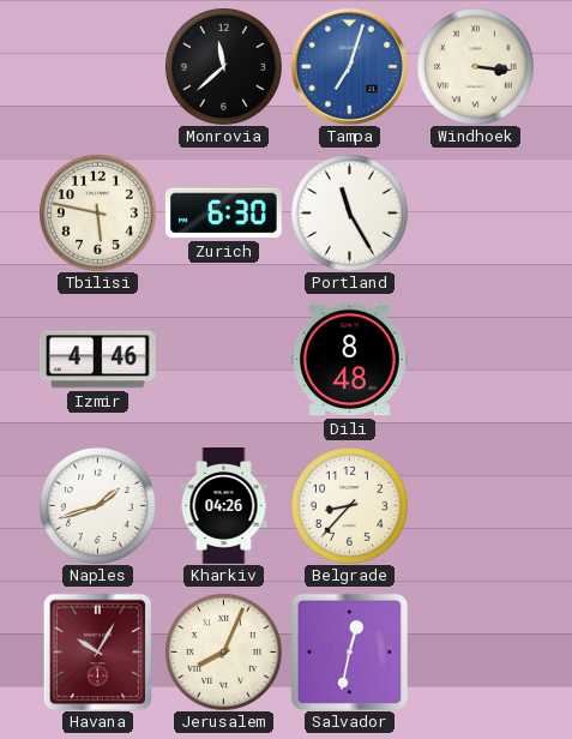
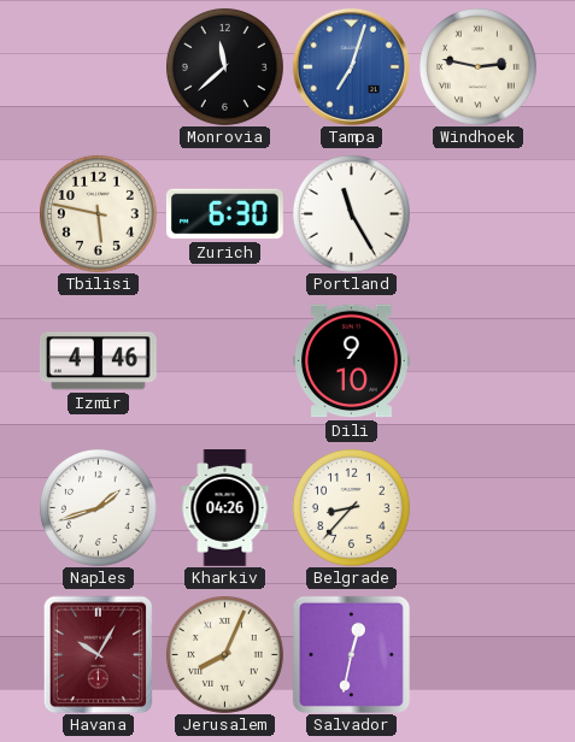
Windhoek: 3:16 -> 2:47 (477, 66)
Dili: 8:48 -> 9:10 (351, 361)
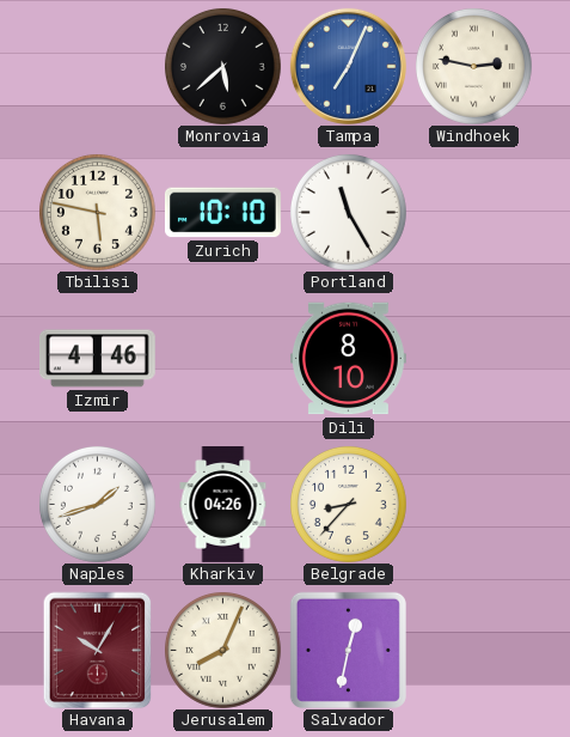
Monrovia: 11:38 -> 5:38 (222, 66)
Tampa: 7:03 -> 7:04 (348, 66)
Zurich: 6:30 -> 10:10 (223, 213)
Dili: 9:10 -> 8:10 (348, 359)
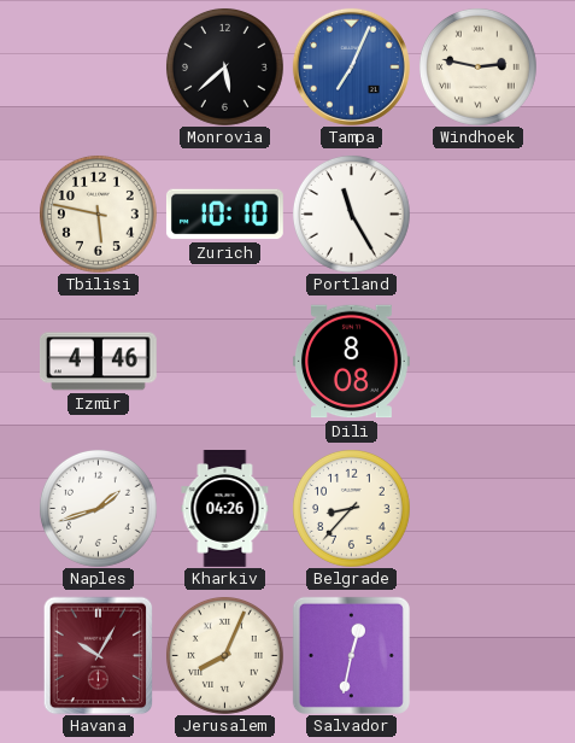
Dili: 8:10 -> 8:08 (351, 362)
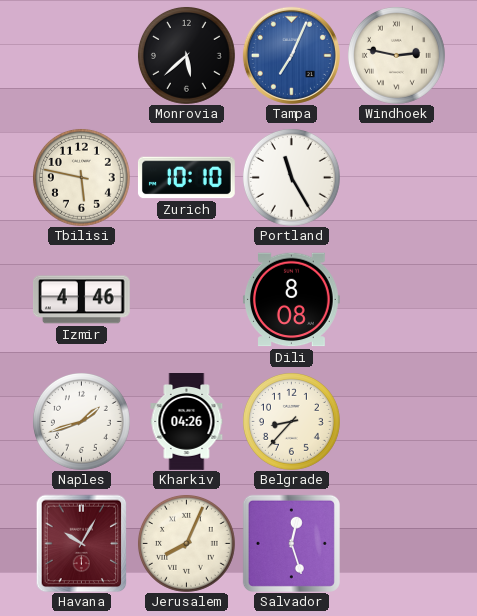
Salvador: 12:32 -> 12:27 (291, 543)
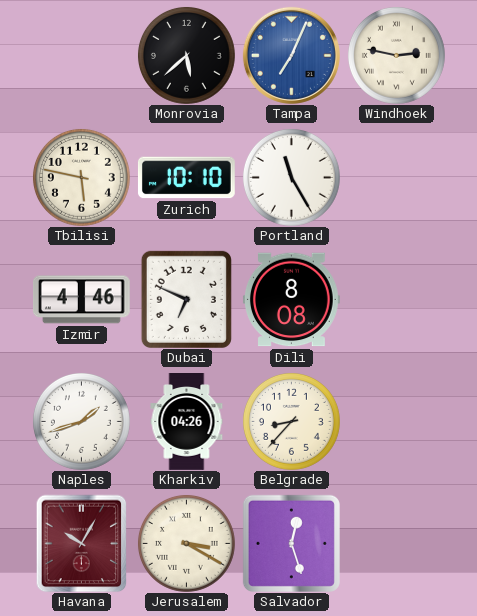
Dubai: none -> 6:49 (186, 299)
Jerusalem: 8:04 -> 3:20 (186, 543)
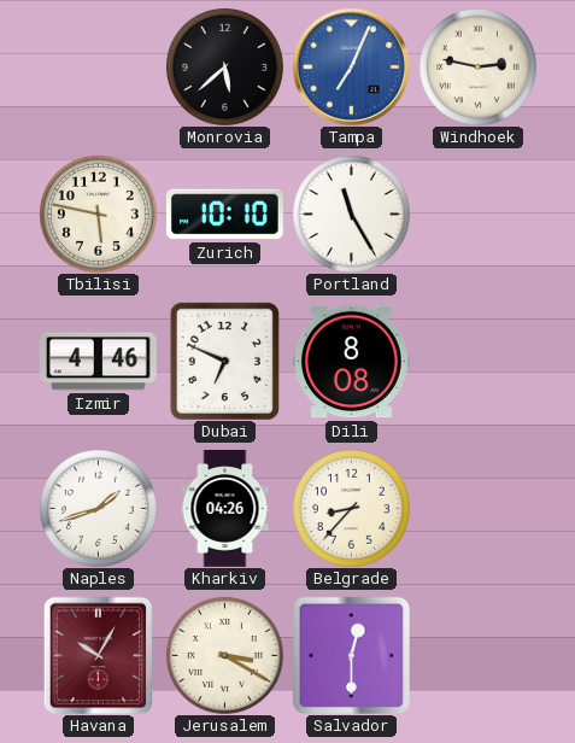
Salvador: 12:27 -> 12:30 (351, 655)
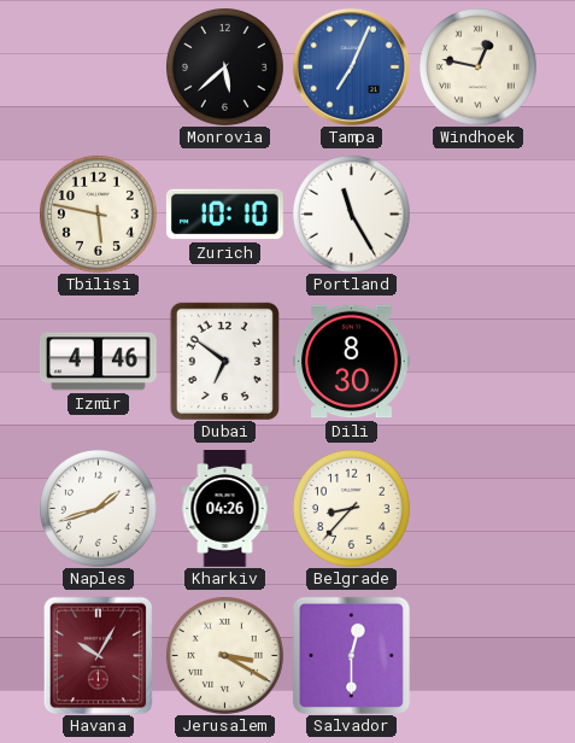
Windhoek: 2:47 -> 12:47 (477, 66)
Dubai: 6:49 -> 6:51 (224, 361)
Dili: 8:08 -> 8:30 (351, 362)
